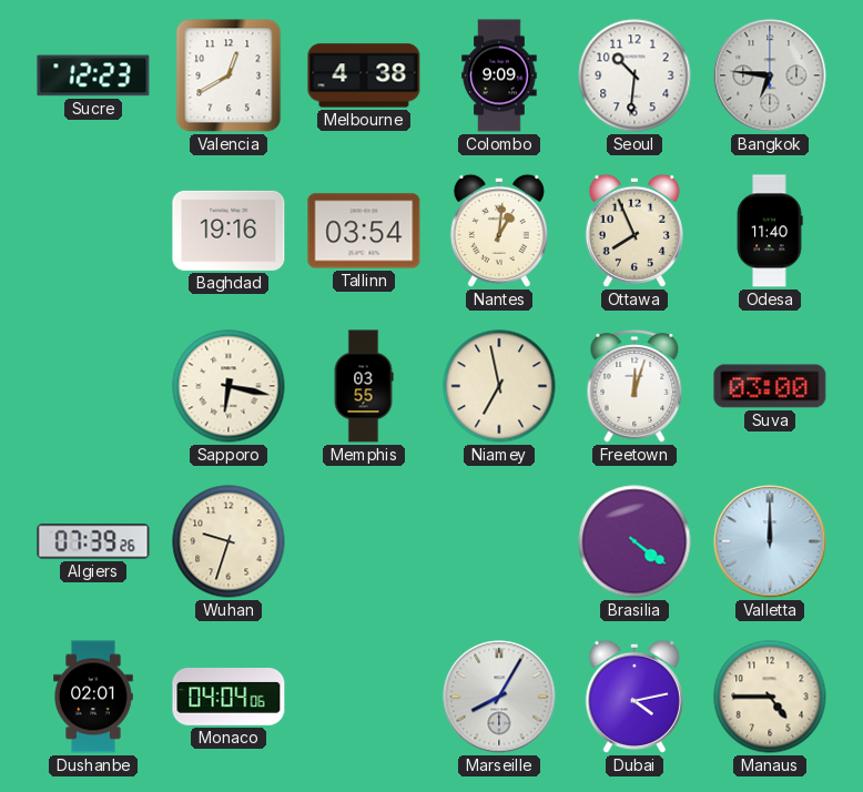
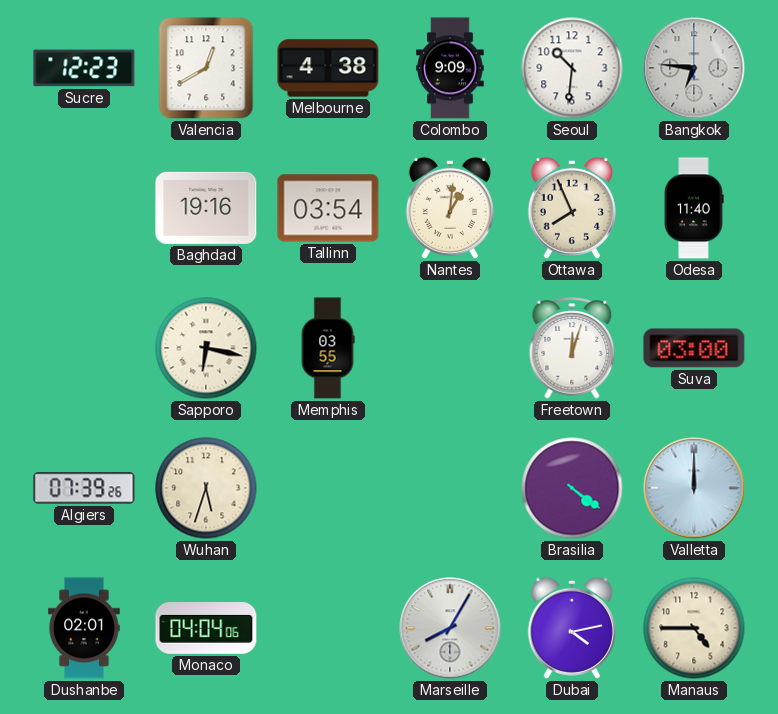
Niamey: 6:58 -> none (499, 386)
Wuhan: 9:33 -> 5:33 (206, 488)
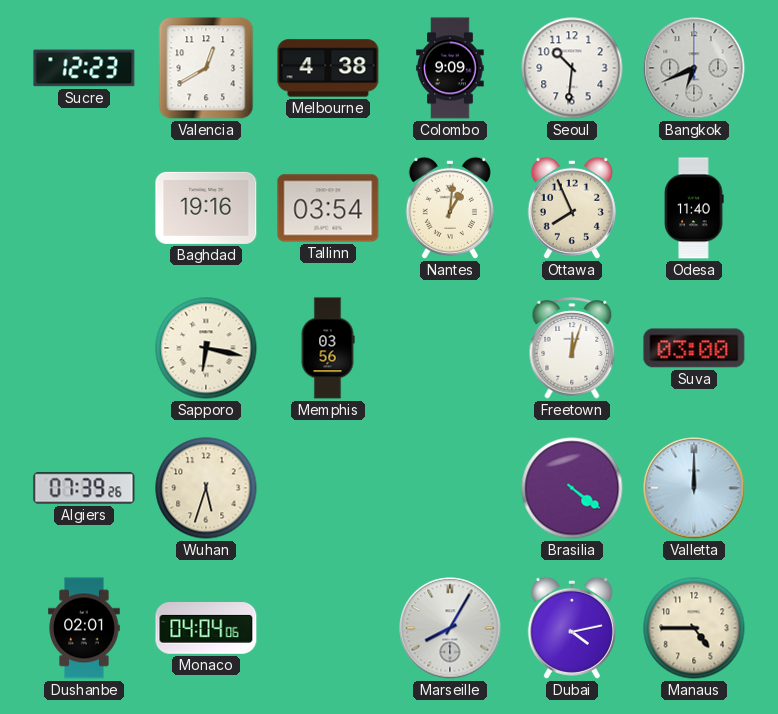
Bangkok: 6:46 -> 6:41 (694, 68)
Memphis: 03:55 -> 03:56 (328, 348)
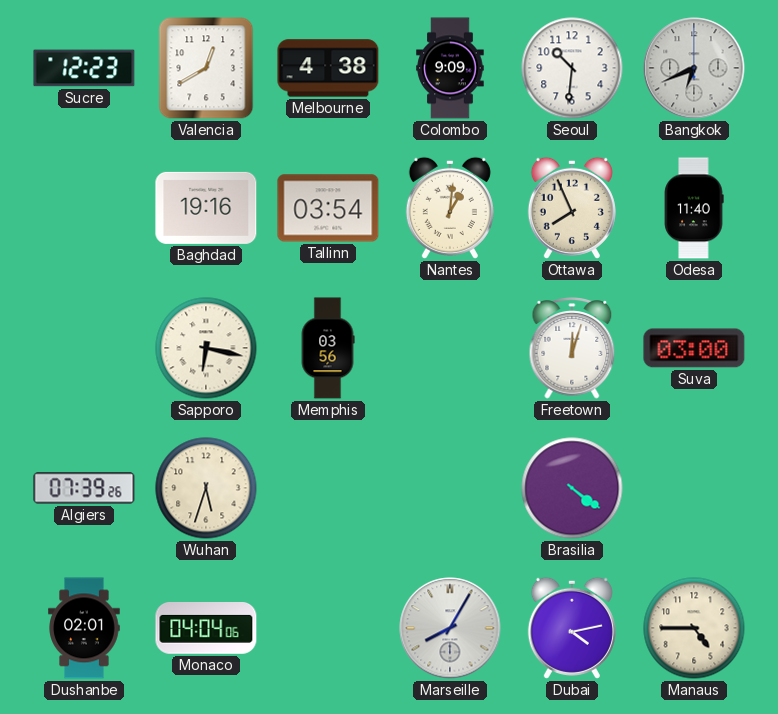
Valletta: 12:00 -> none (694, 488)
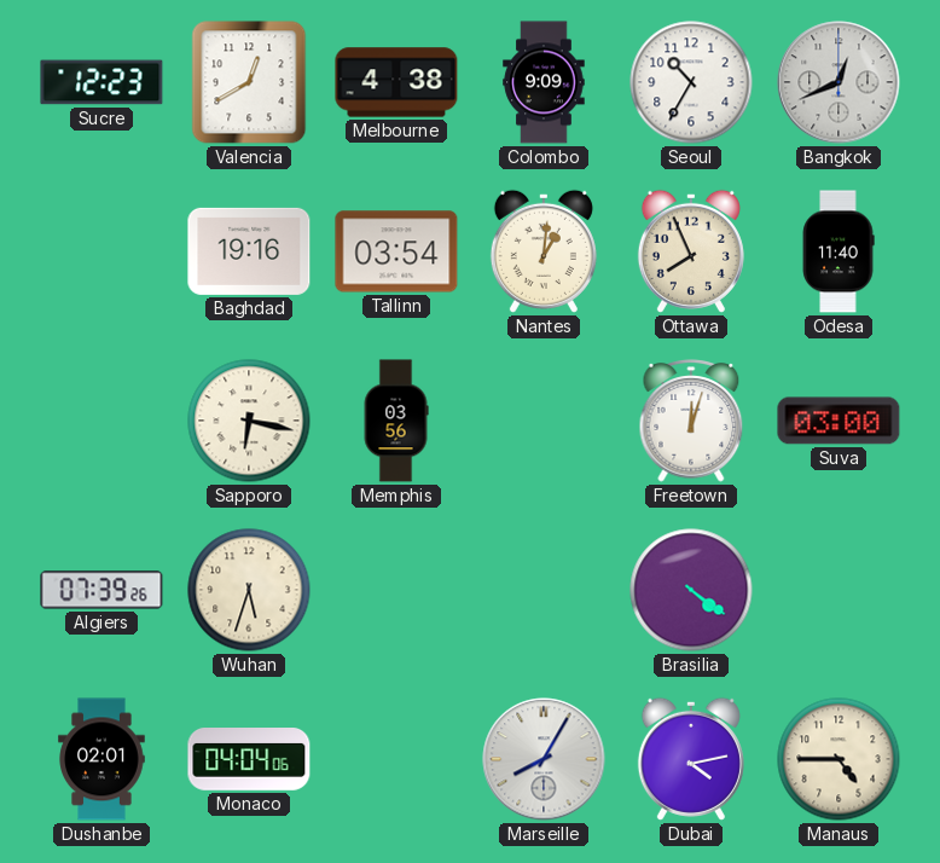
Seoul: 10:31 -> 10:35 (691, 82)
Bangkok: 6:41 -> 12:41 (839, 82)
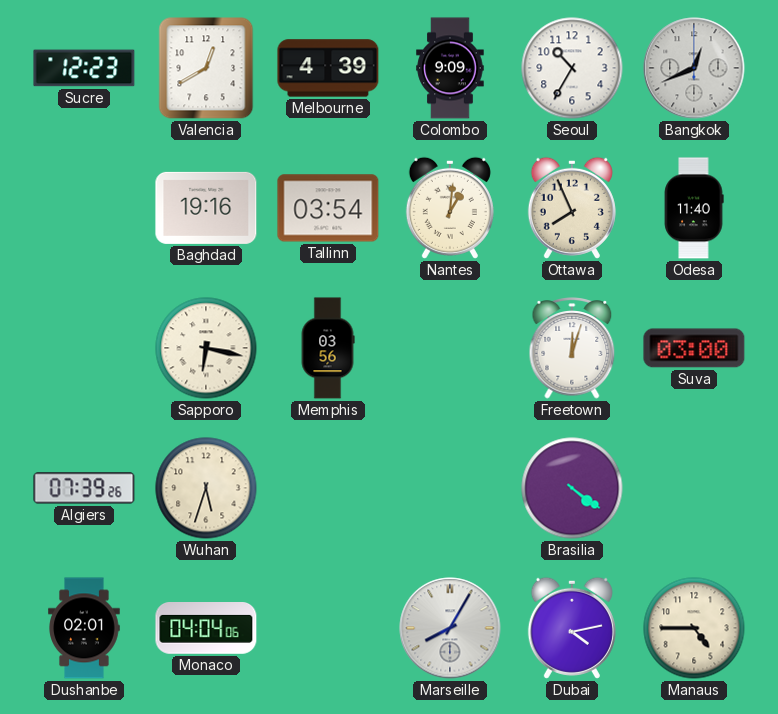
Melbourne: 4:38 -> 4:39 (328, 68)
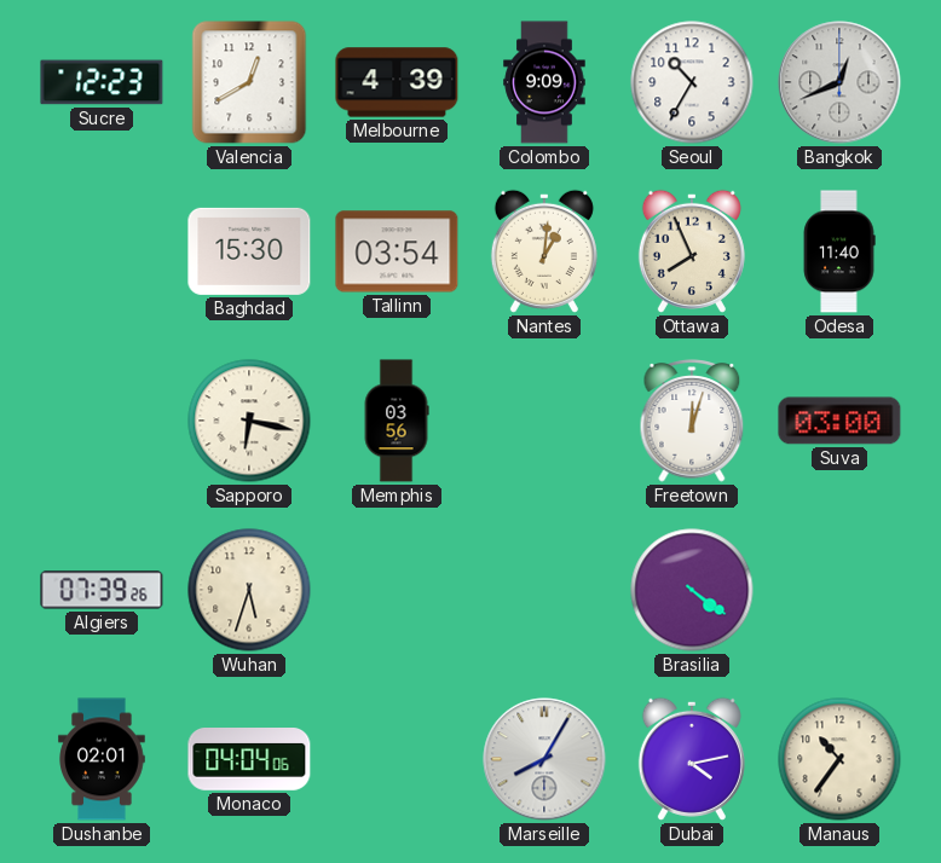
Baghdad: 19:16 -> 15:30 (249, 251)
Manaus: 4:45 -> 10:36 (839, 759)
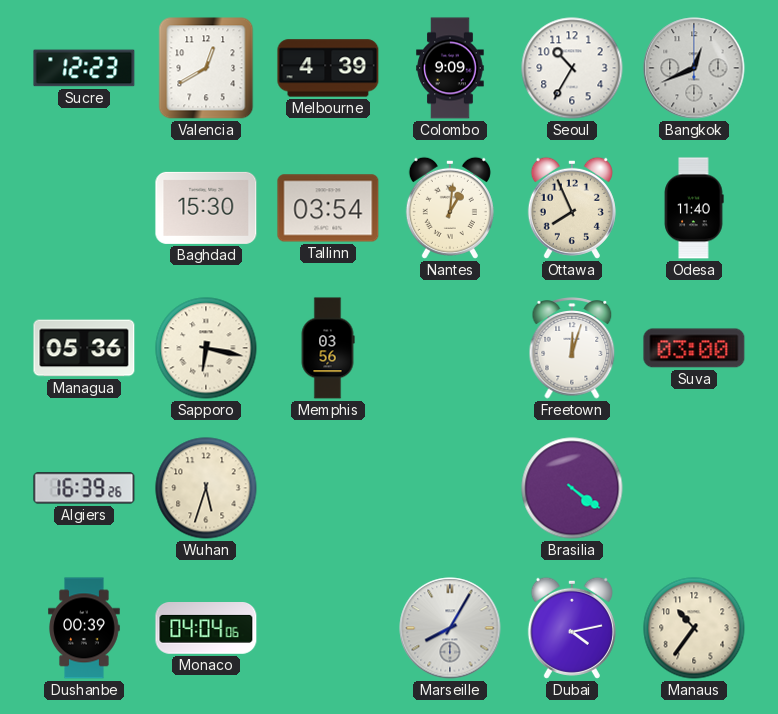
Managua: none -> 05:36 (84, 348)
Algiers: 07:39 -> 16:39 (84, 488)
Dushanbe: 02:01 -> 00:39 (84, 628)
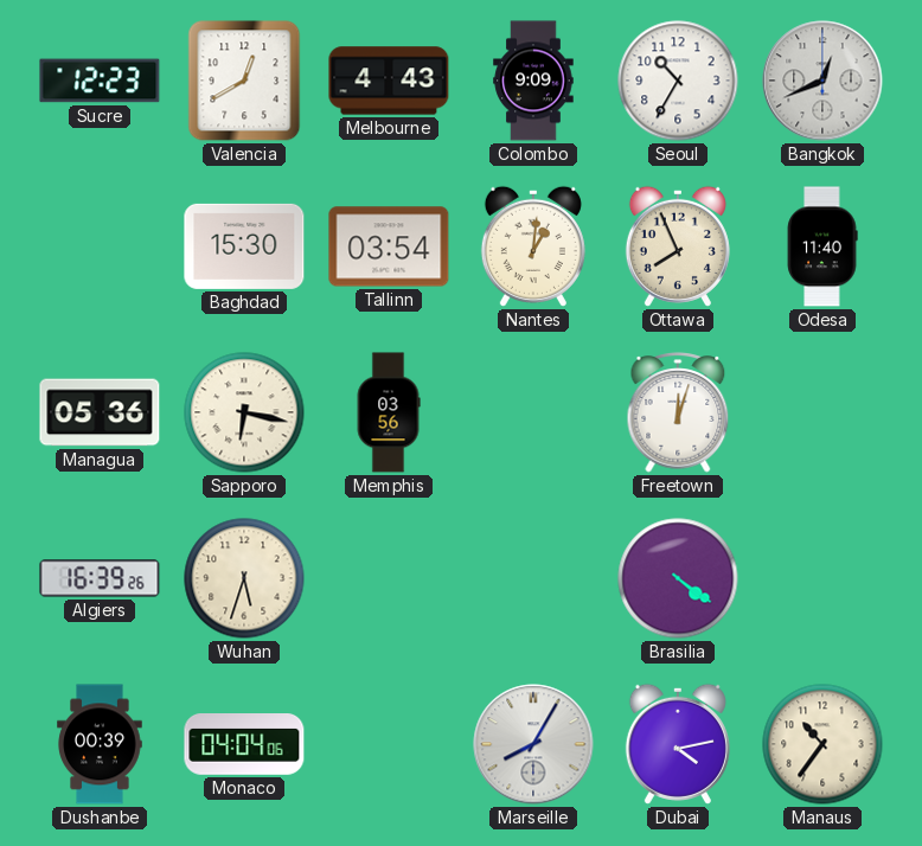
Melbourne: 4:39 -> 4:43 (389, 81)
Suva: 03:00 -> none (694, 348)
